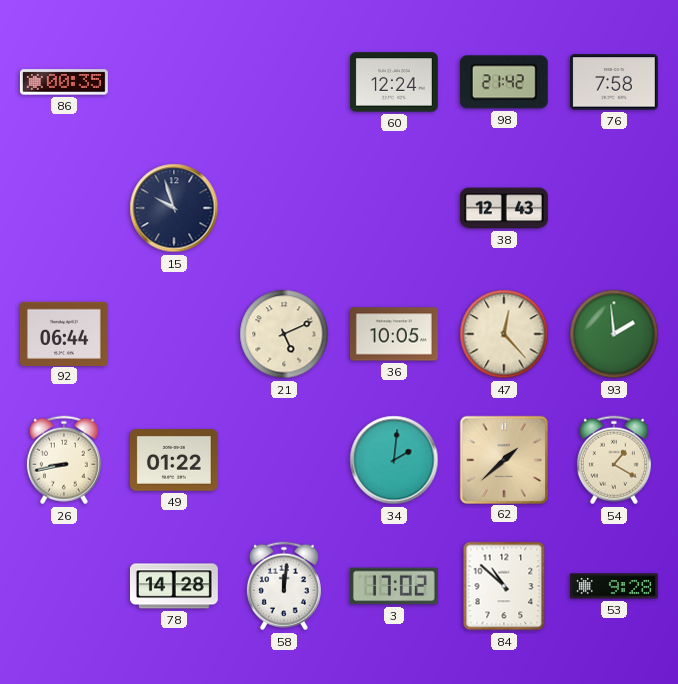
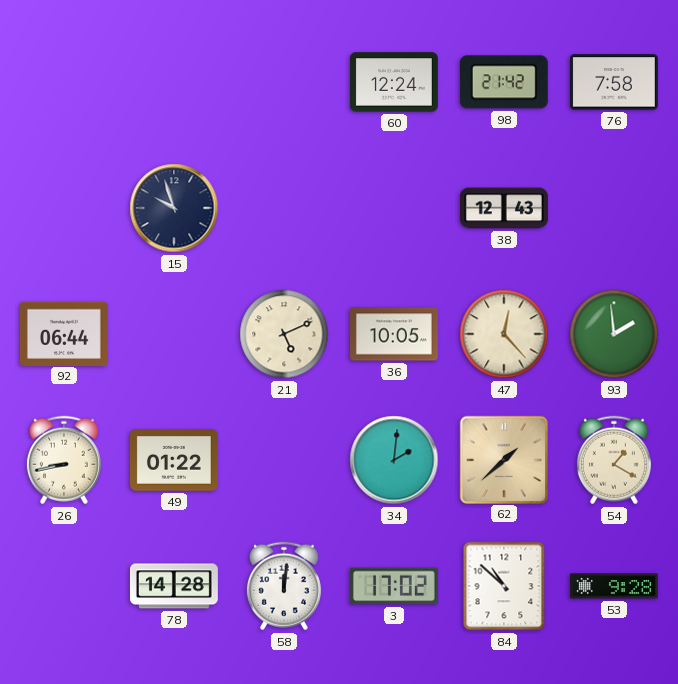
86: 00:35 -> none (64, 82)
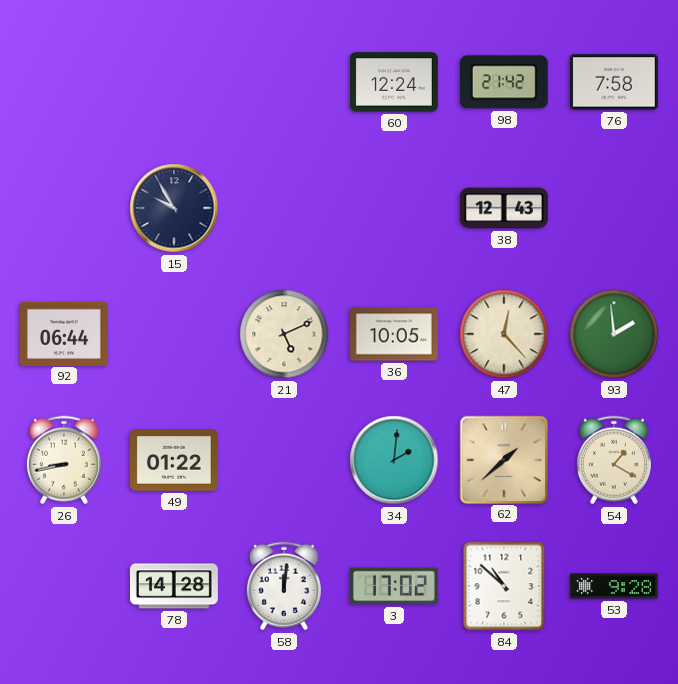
15: 9:57 -> 9:55 (174, 208)
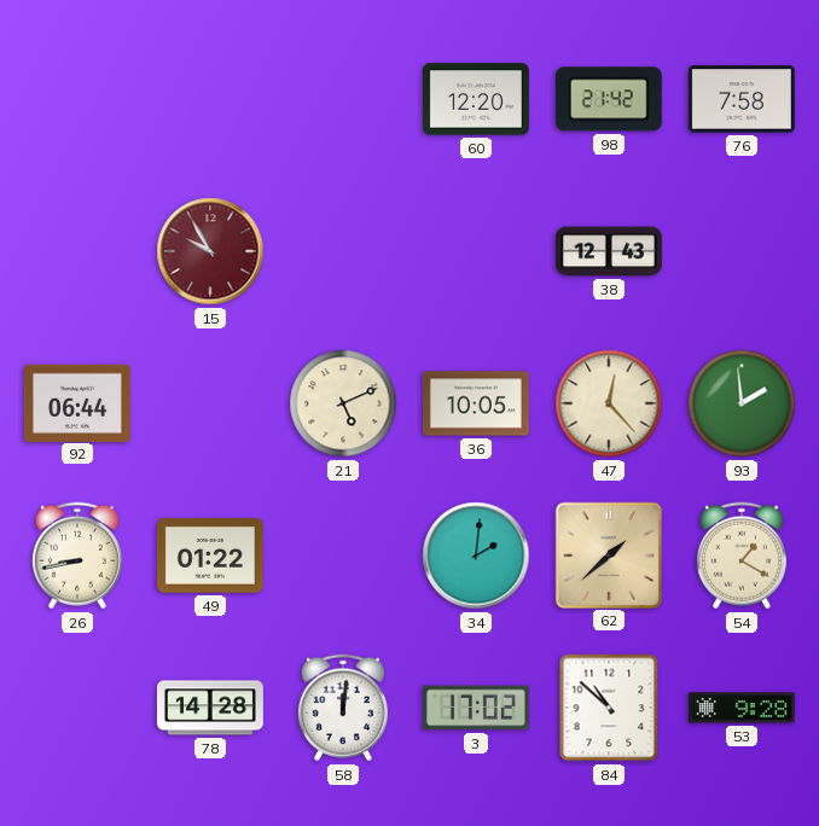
60: 12:24 -> 12:20 (476, 99)
15 dial: navy -> burgundy (210, 251)
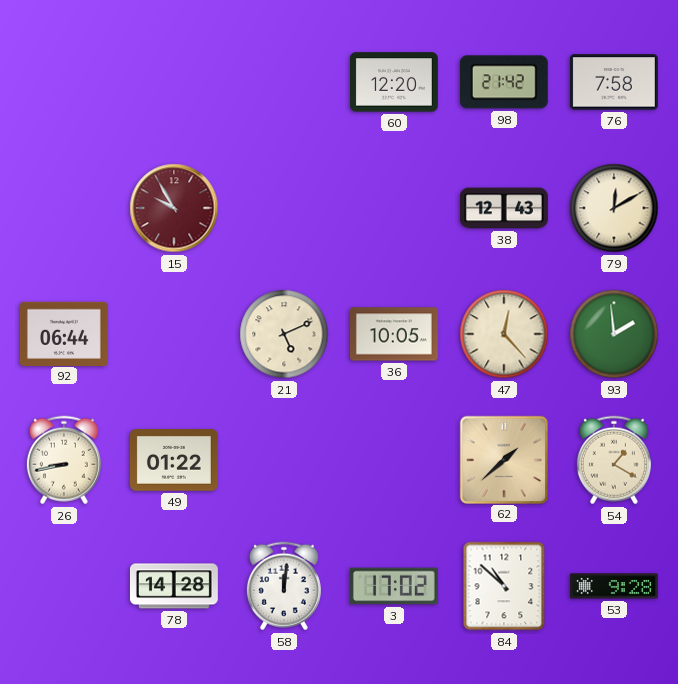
79: none -> 12:10 (614, 208)
34: 2:01 -> none (476, 555)
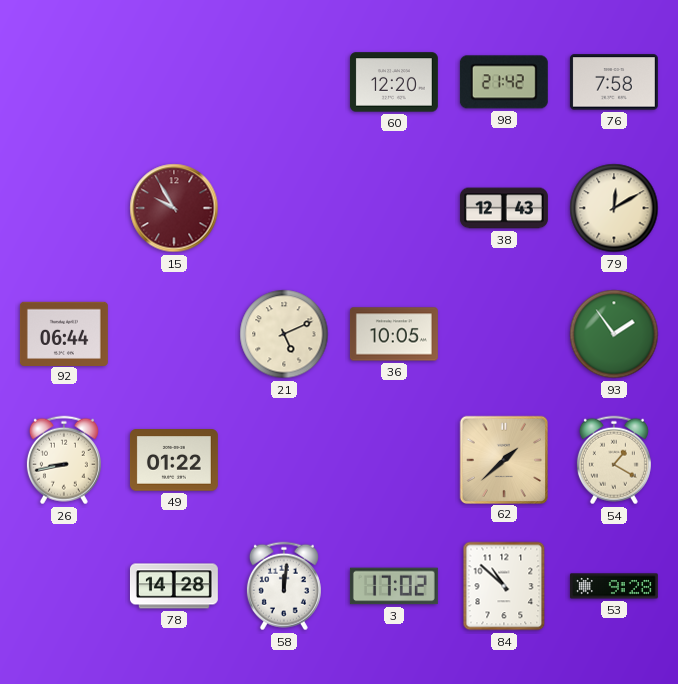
47: 12:23 -> none (504, 334)
93: 1:59 -> 1:54 (614, 334)
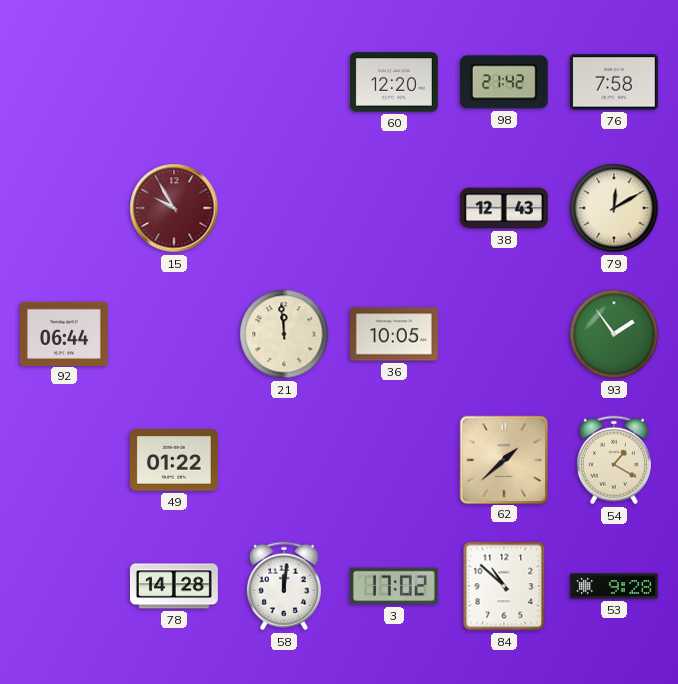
21: 5:11 -> 11:59 (284, 334)
26: 8:43 -> none (64, 460)
